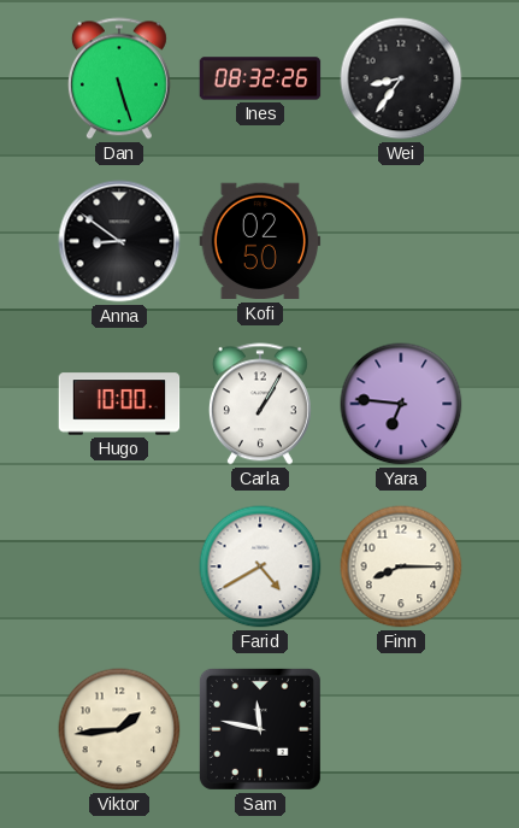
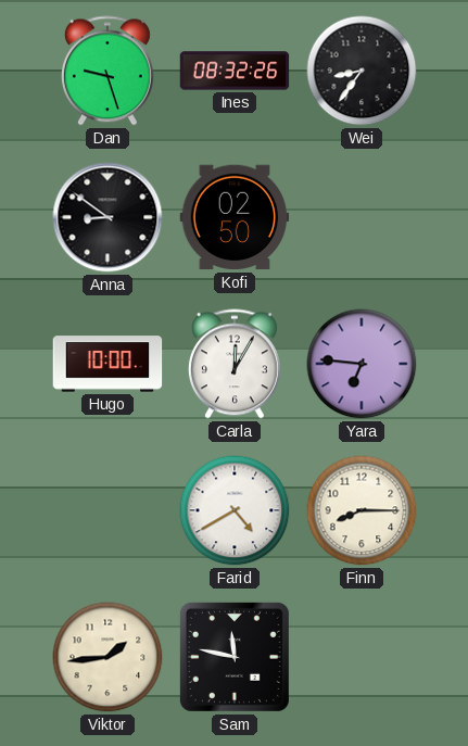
Dan: 5:27 -> 9:27 (107, 71)
Carla: 1:05 -> 12:05 (235, 364)
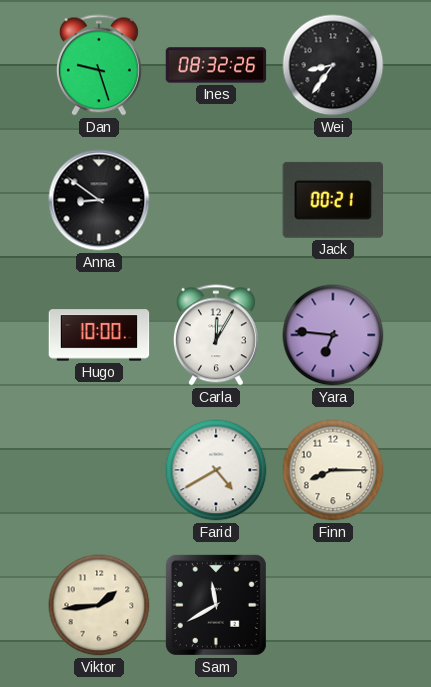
Kofi: 02:50 -> none (235, 217)
Jack: none -> 00:21 (332, 200)
Sam: 11:47 -> 11:40 (216, 605)
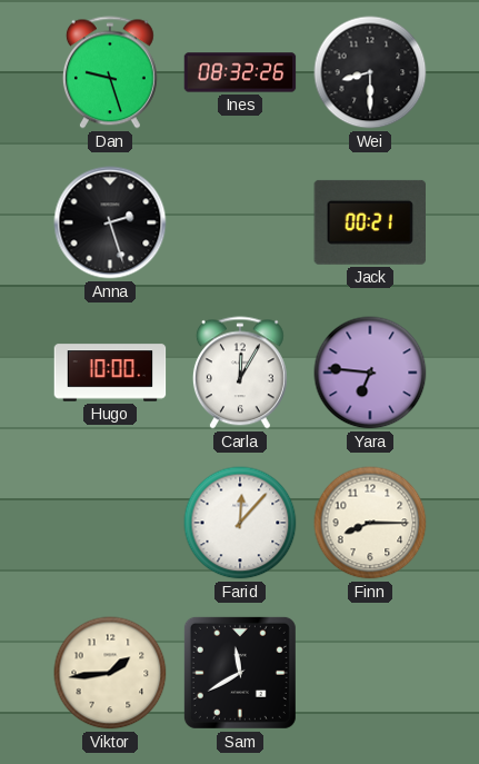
Wei: 8:36 -> 8:30 (370, 72)
Anna: 8:51 -> 2:27 (110, 222)
Farid: 4:40 -> 12:07 (240, 523)
